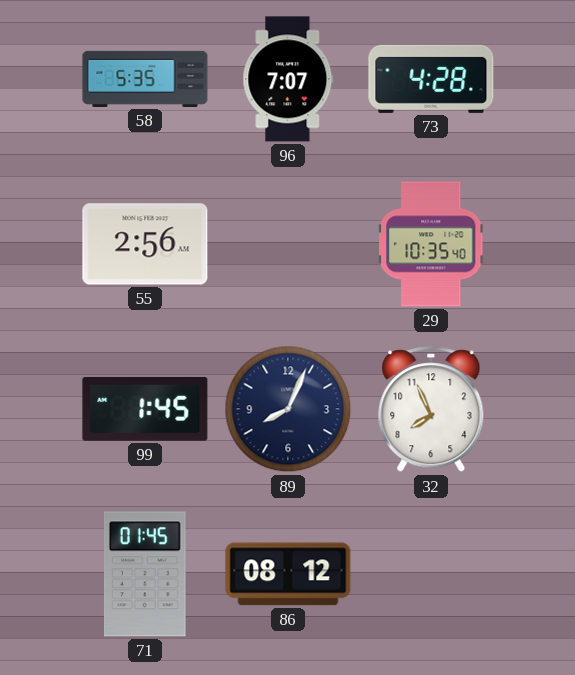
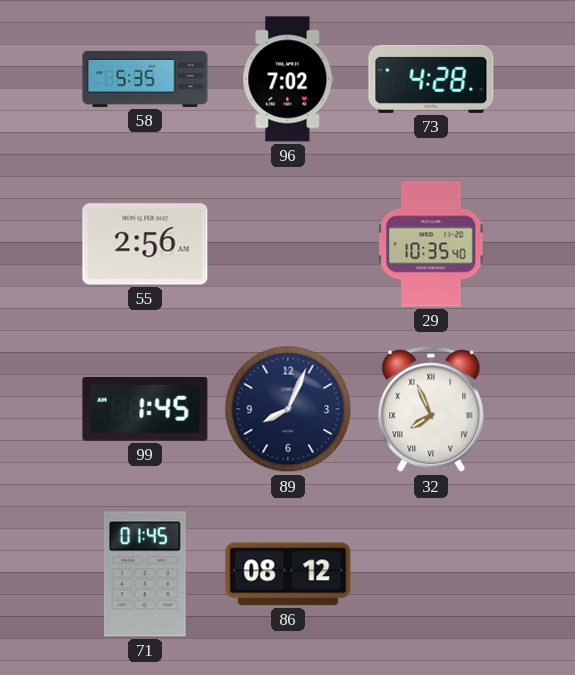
96: 7:07 -> 7:02 (288, 79)
32 numerals: Arabic -> Roman (431, 410)
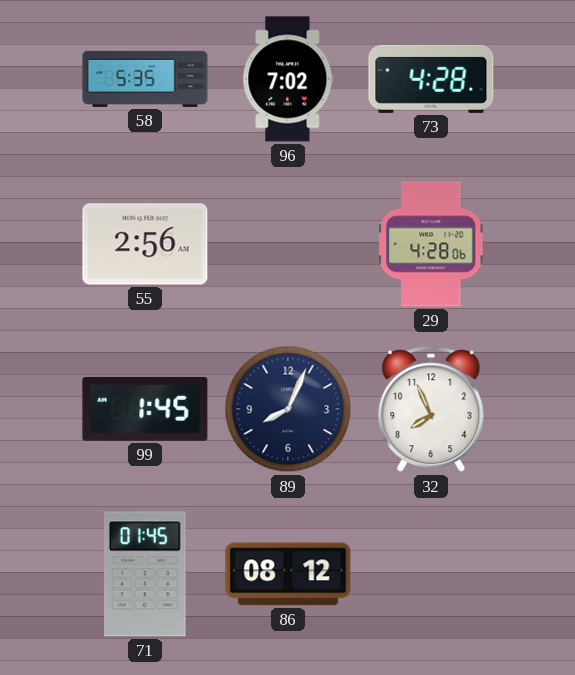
29: 10:35 -> 4:28 (432, 244)
32 numerals: Roman -> Arabic (431, 410)
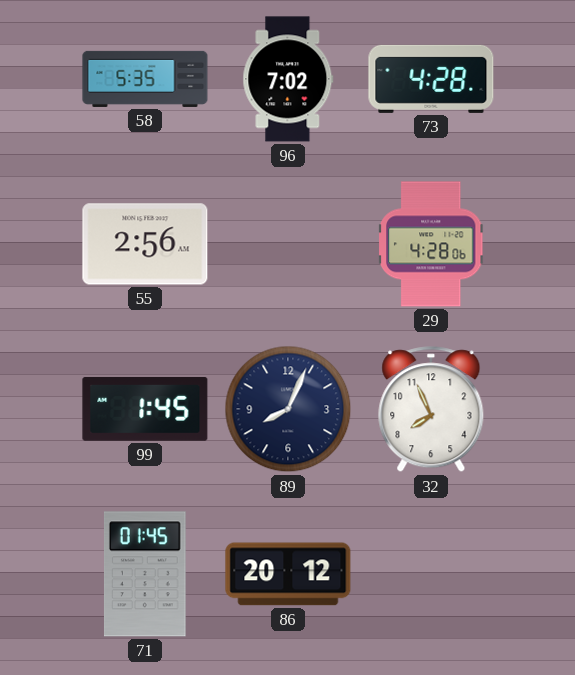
86: 08:12 -> 20:12 (288, 574)
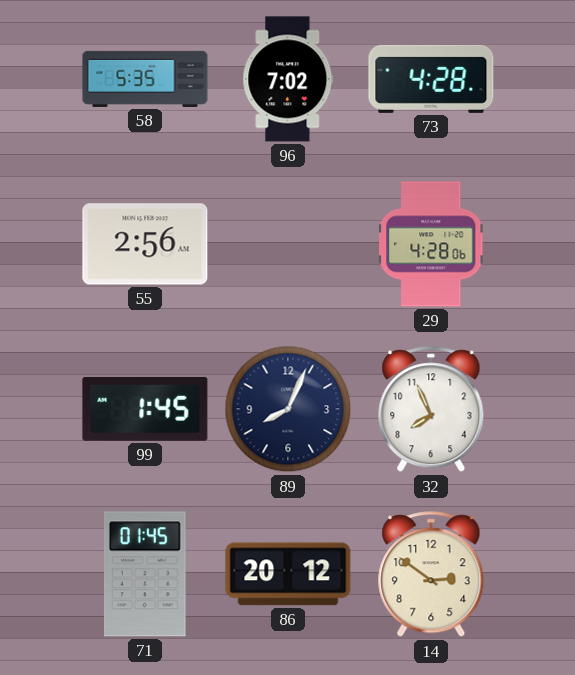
14: none -> 2:51 (431, 575)
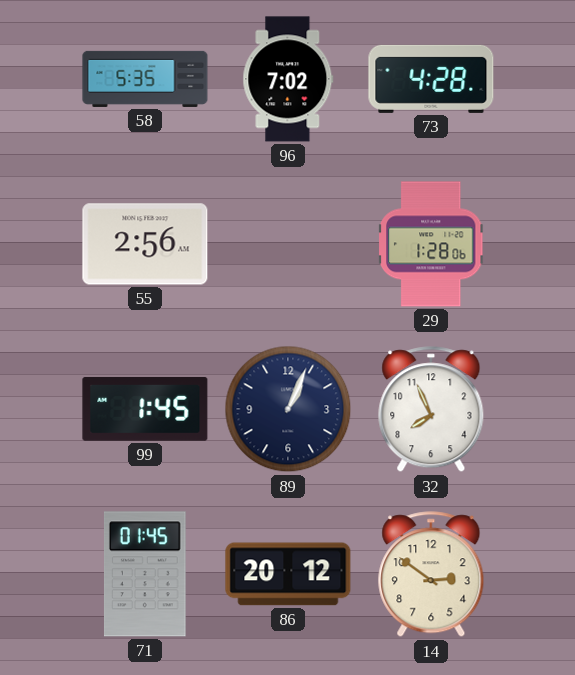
29: 4:28 -> 1:28 (432, 244)
89: 8:04 -> 1:04 (288, 409)
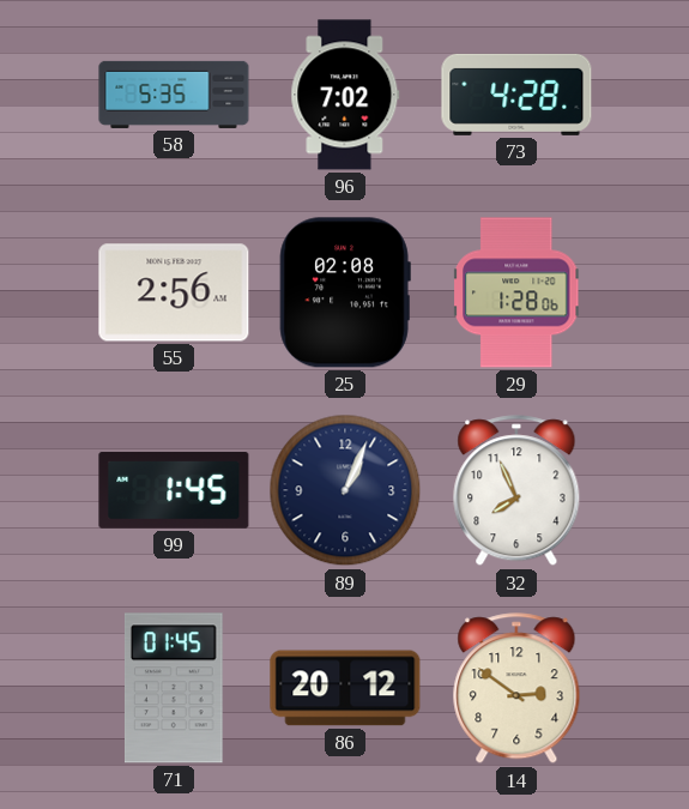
25: none -> 02:08 (345, 292)
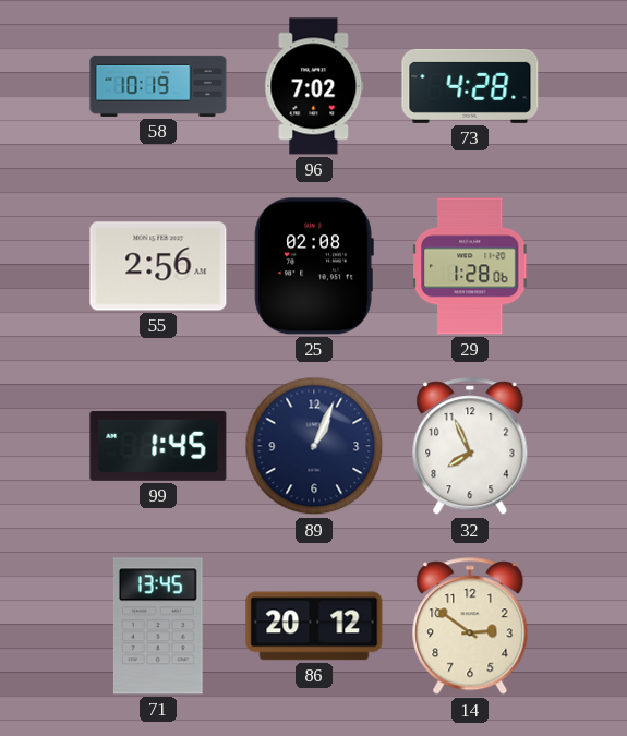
58: 5:35 -> 10:19 (158, 86)
71: 01:45 -> 13:45 (158, 626)
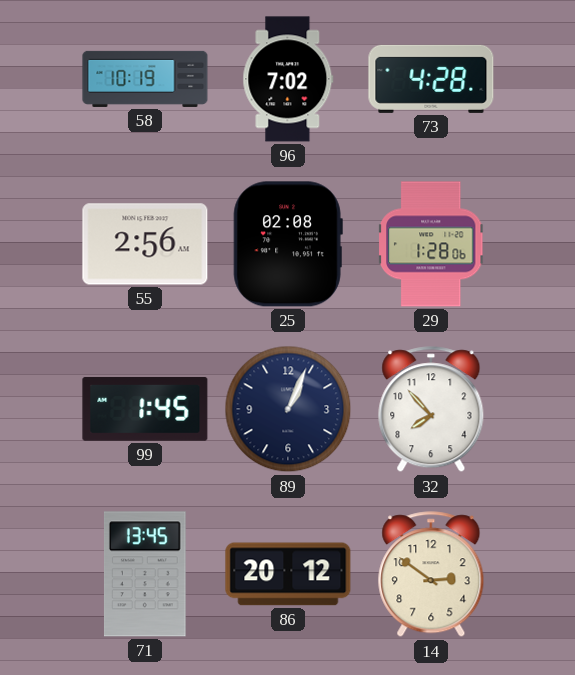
32: 7:56 -> 7:53 (431, 410)
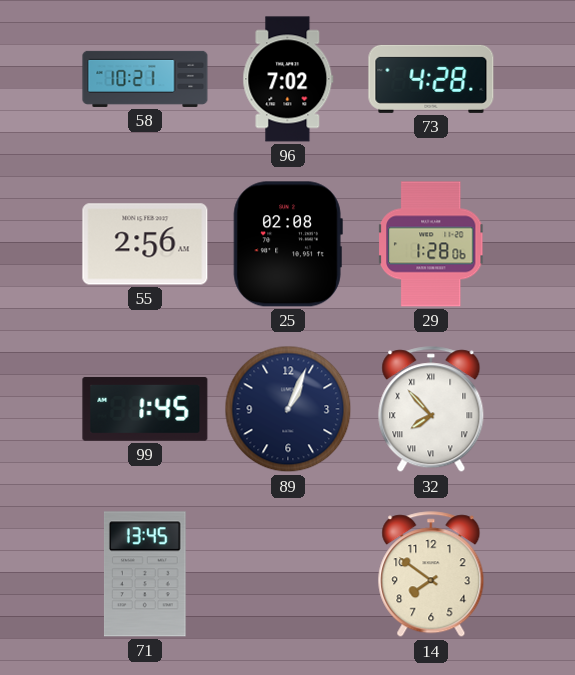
58: 10:19 -> 10:21 (145, 79)
32 numerals: Arabic -> Roman (431, 410)
86: 20:12 -> none (288, 574)
14: 2:51 -> 7:51 (431, 575)
